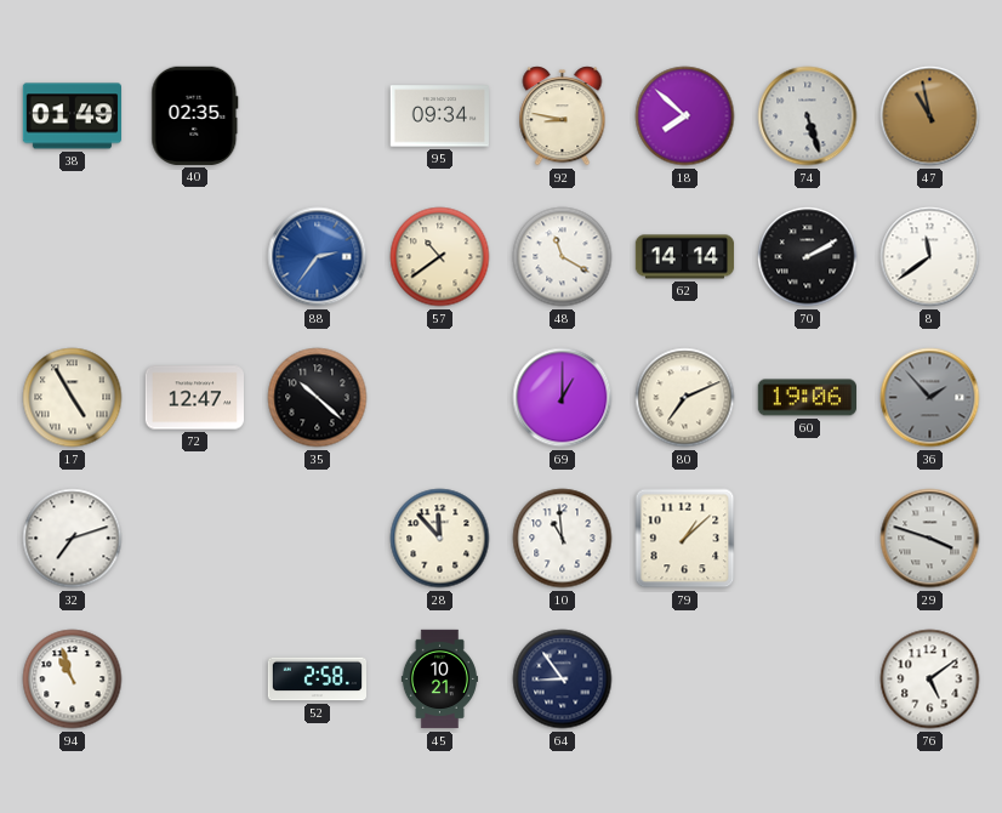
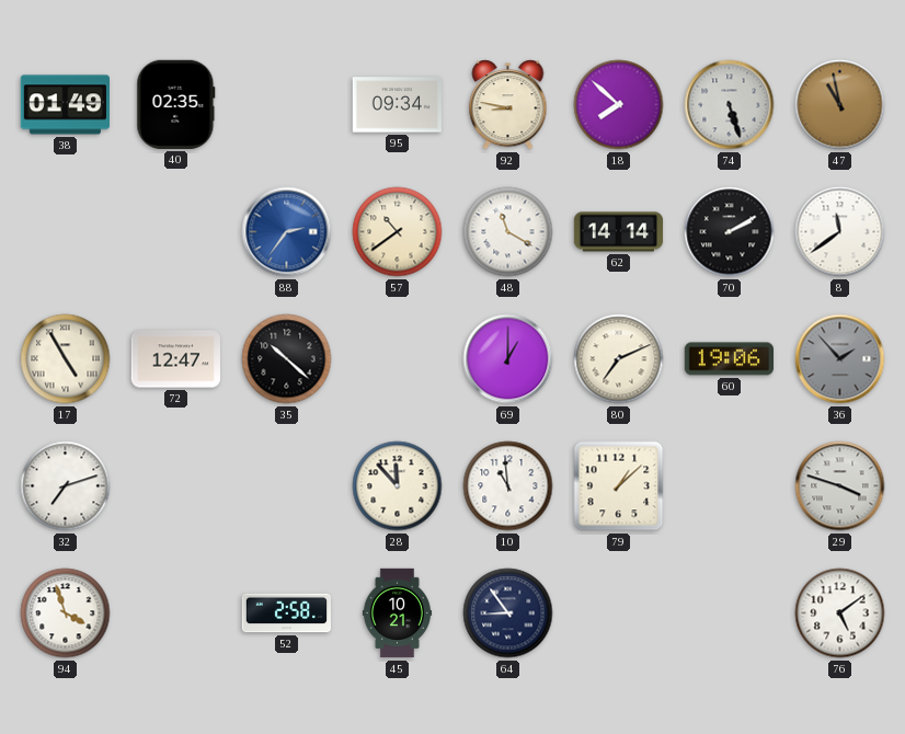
94: 10:57 -> 3:57 (66, 613)
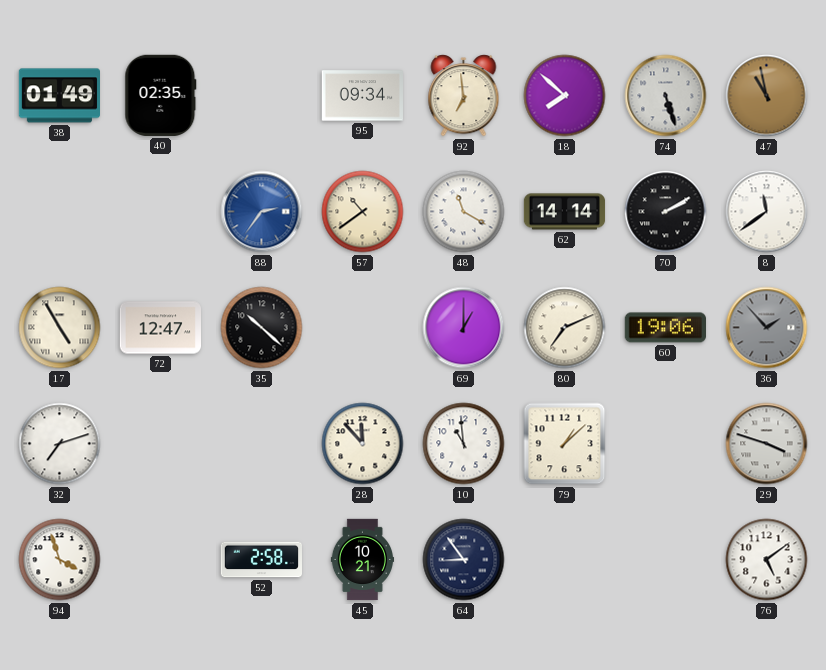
92: 8:47 -> 6:59 (464, 96)
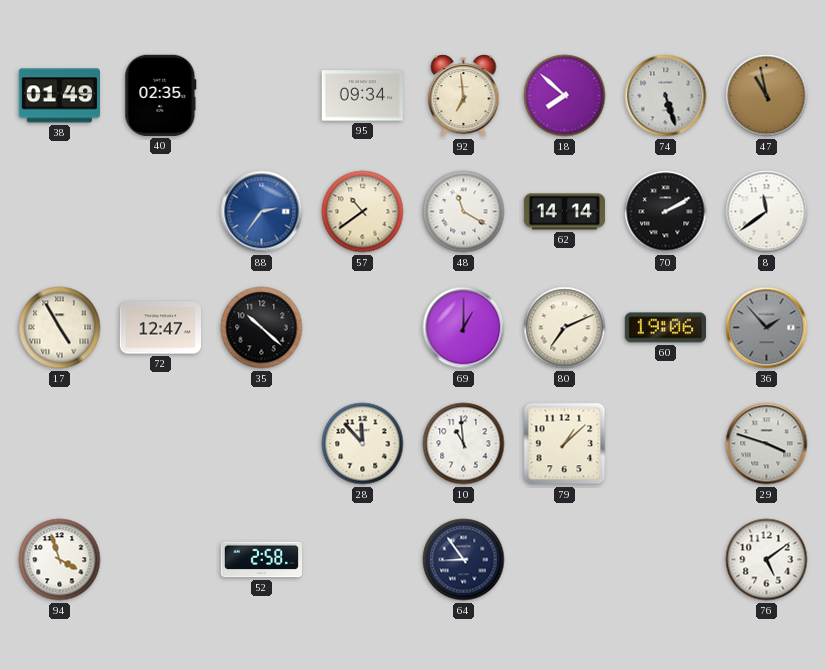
32: 7:12 -> none (60, 444)
45: 10:21 -> none (362, 560)
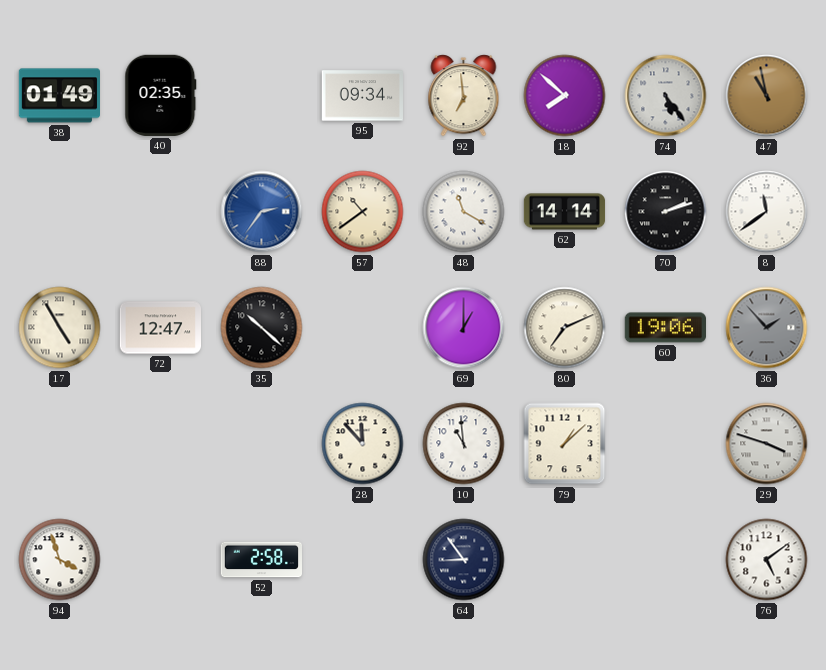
74: 5:27 -> 5:24 (666, 96)
70: 2:10 -> 2:12 (666, 212)
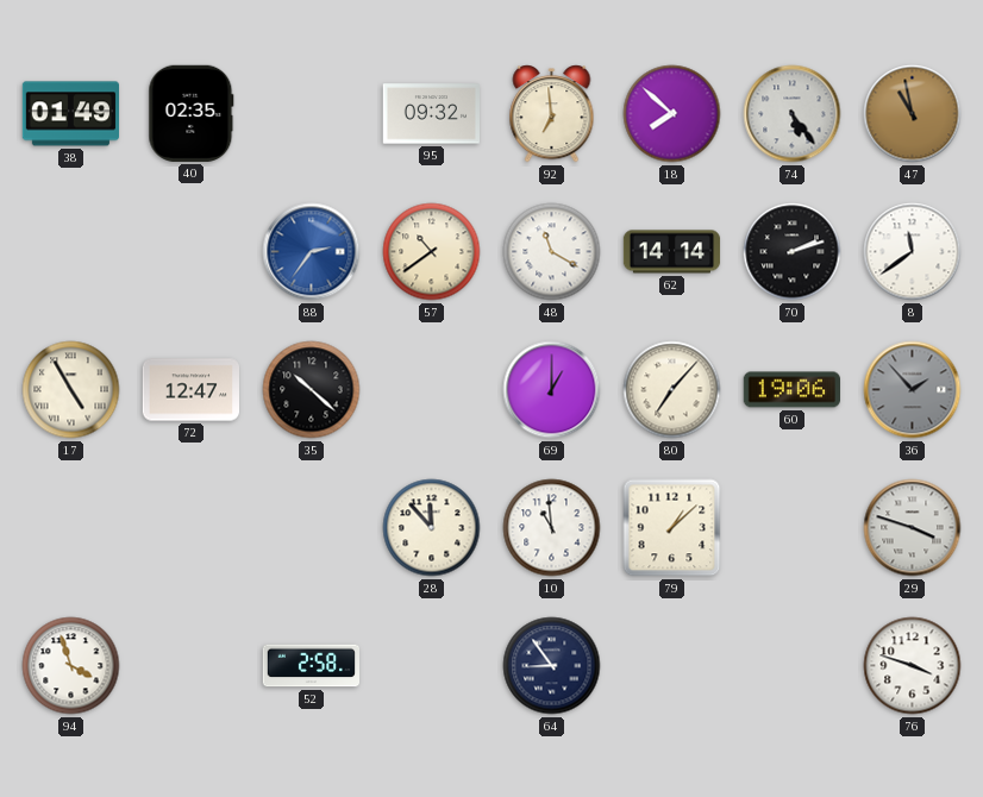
95: 09:34 -> 09:32 (431, 114)
80: 7:11 -> 7:07 (672, 390)
76: 5:09 -> 3:48 (913, 666)
